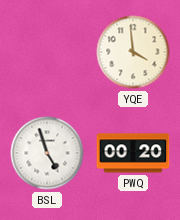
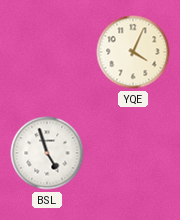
YQE: 3:59 -> 4:04 (133, 52)
PWQ: 00:20 -> none (133, 153)
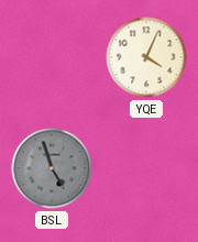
BSL dial: white -> grey (52, 168)
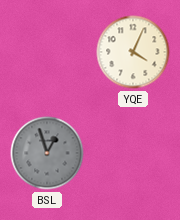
BSL: 4:57 -> 12:57 (47, 153)
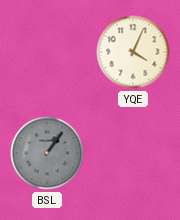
BSL: 12:57 -> 1:06 (47, 153)
